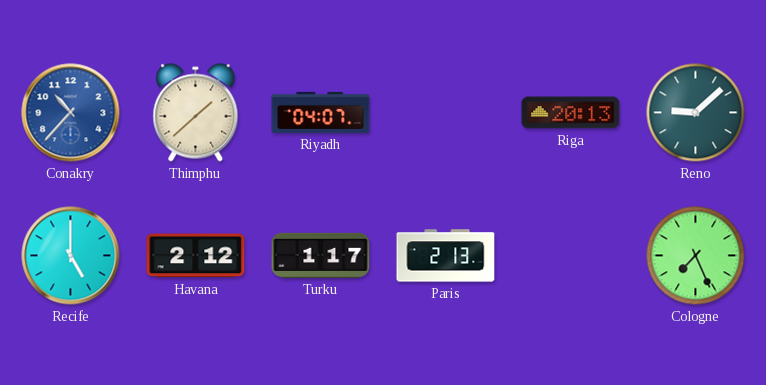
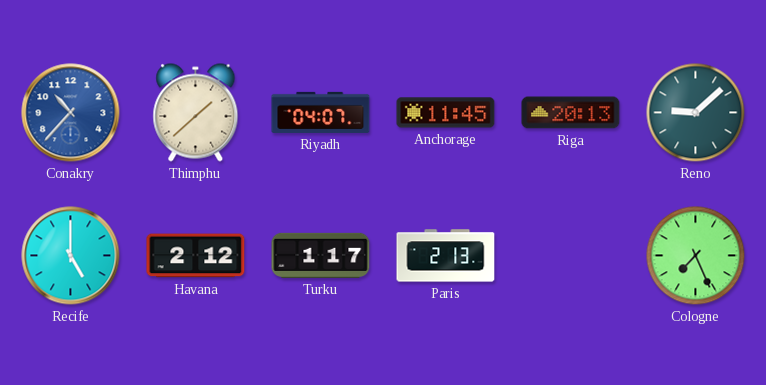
Anchorage: none -> 11:45 (446, 113)
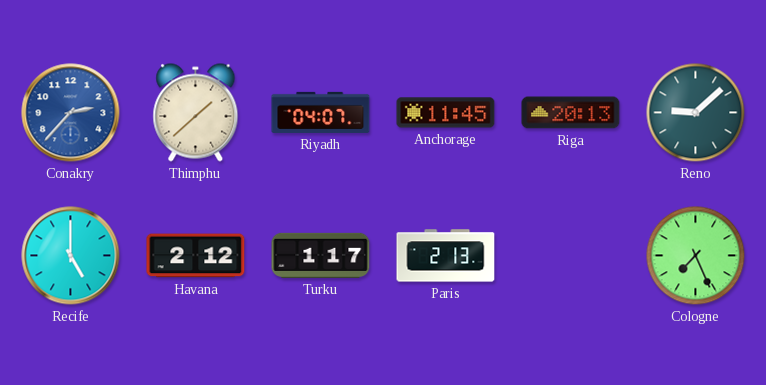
Conakry: 10:37 -> 2:37 (71, 113)
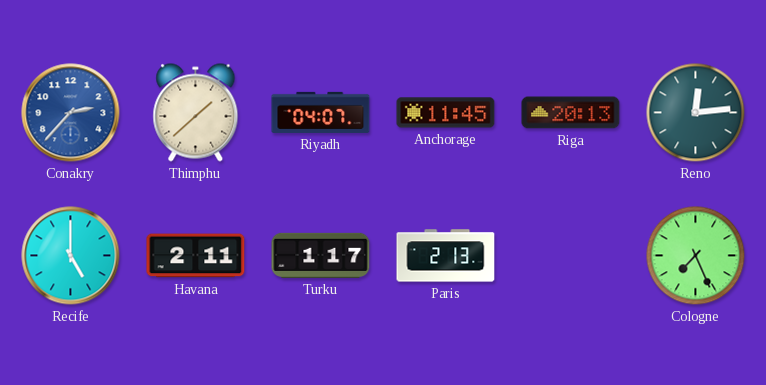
Reno: 9:08 -> 12:14 (696, 113)
Havana: 2:12 -> 2:11 (196, 256)
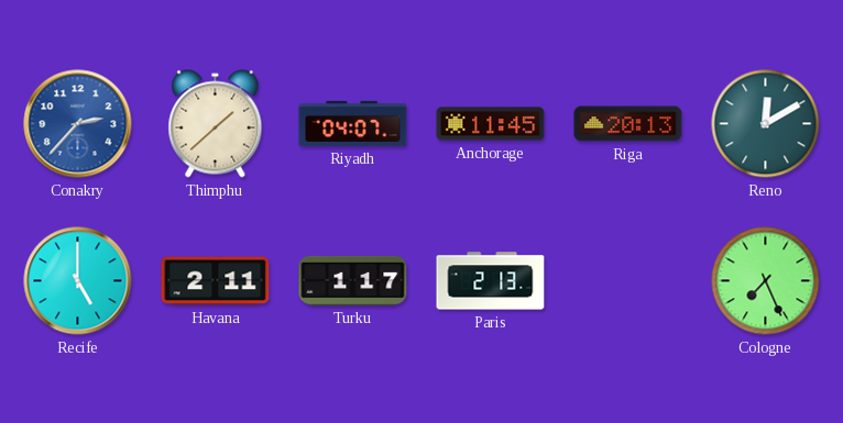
Reno: 12:14 -> 12:10 (766, 124)
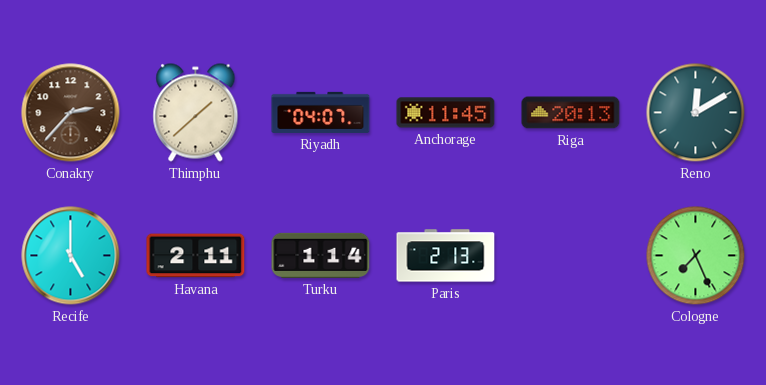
Conakry dial: blue -> brown (71, 113)
Turku: 1:17 -> 1:14 (321, 255)
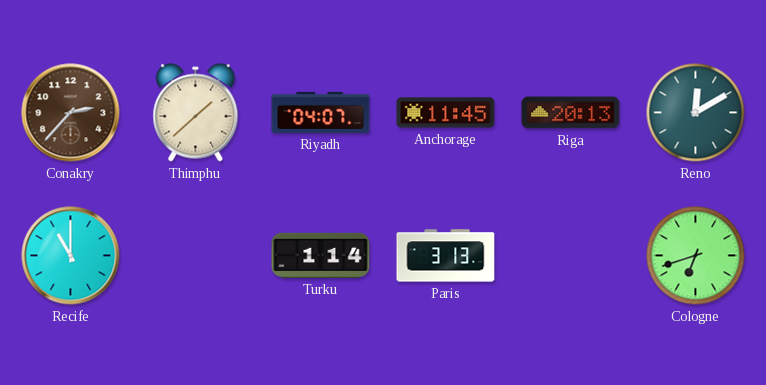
Recife: 5:00 -> 11:00 (71, 256)
Havana: 2:11 -> none (196, 256)
Paris: 2:13 -> 3:13 (446, 256)
Cologne: 7:26 -> 6:42 (696, 256)
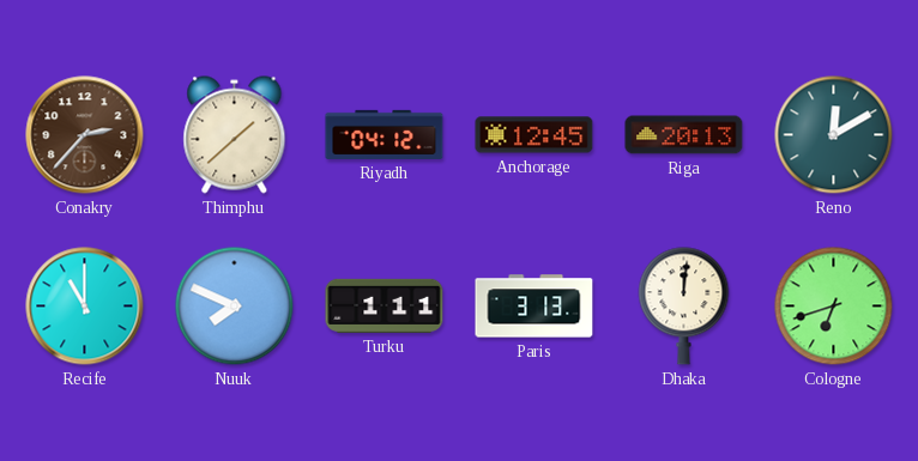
Riyadh: 04:07 -> 04:12 (385, 134)
Anchorage: 11:45 -> 12:45 (535, 135)
Nuuk: none -> 7:49 (235, 307)
Turku: 1:14 -> 1:11 (385, 305)
Dhaka: none -> 12:01 (684, 307)
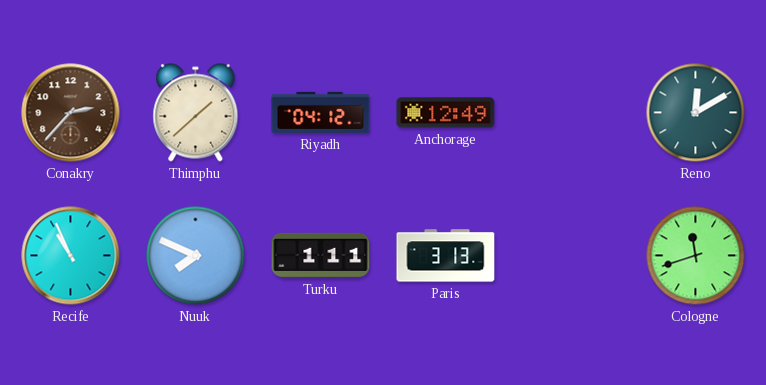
Anchorage: 12:45 -> 12:49 (446, 113)
Riga: 20:13 -> none (684, 135)
Recife: 11:00 -> 10:56 (71, 256)
Dhaka: 12:01 -> none (684, 307)
Cologne: 6:42 -> 11:42 (696, 256)
